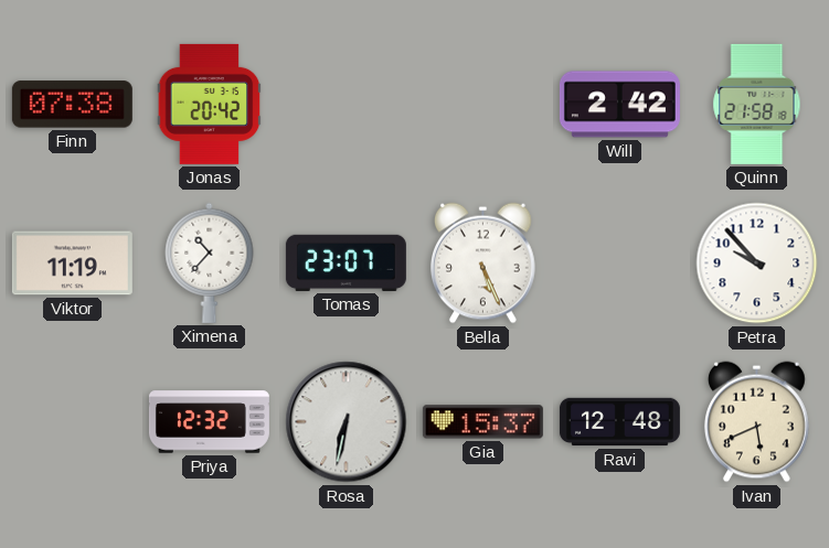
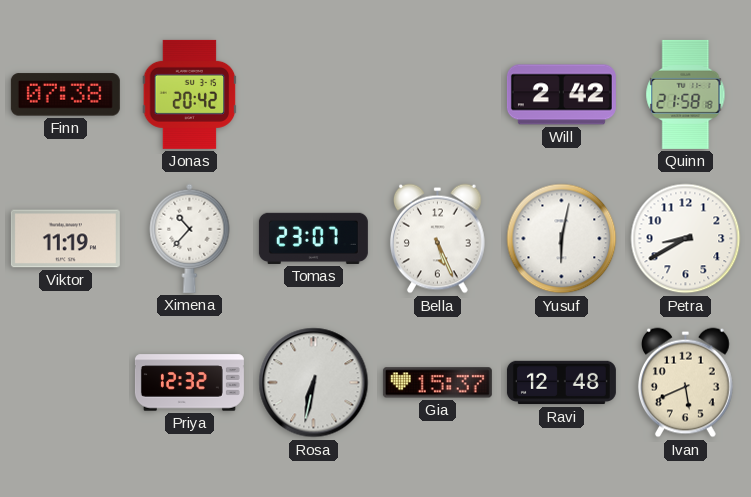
Yusuf: none -> 6:02 (562, 239)
Petra: 9:53 -> 8:40 (686, 239)
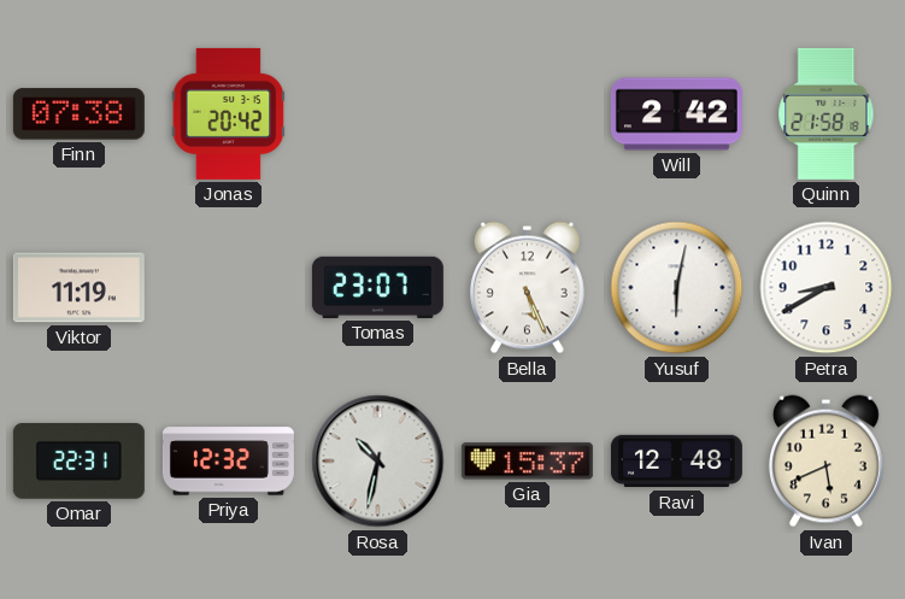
Ximena: 10:37 -> none (190, 238)
Omar: none -> 22:31 (78, 460)
Rosa: 6:32 -> 10:32 (378, 462)
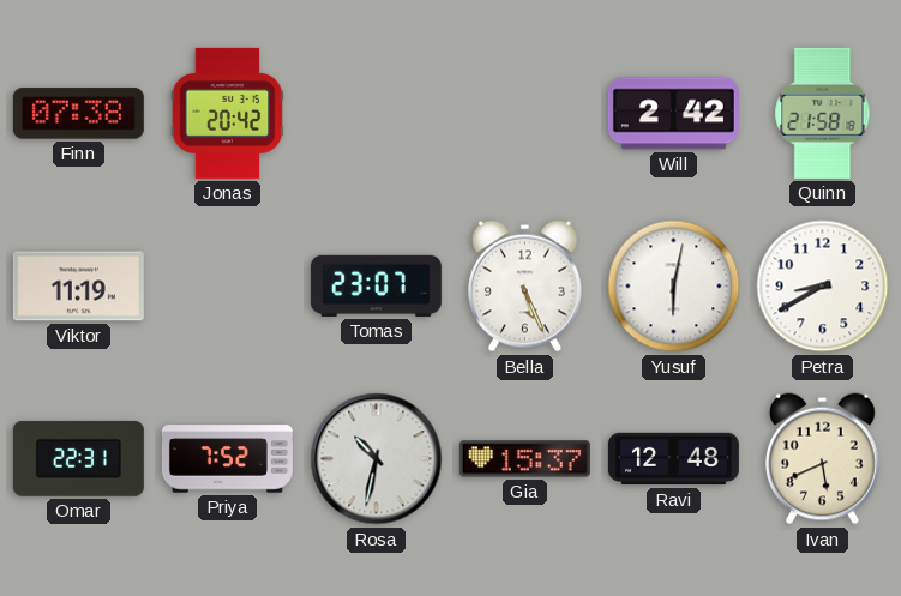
Priya: 12:32 -> 7:52 (227, 459)
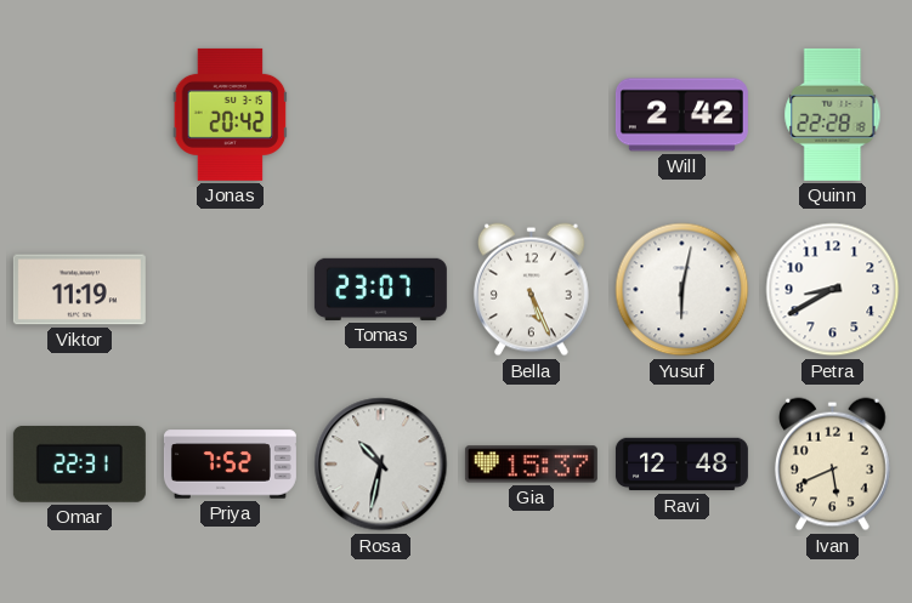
Finn: 07:38 -> none (78, 114)
Quinn: 21:58 -> 22:28 (833, 114)
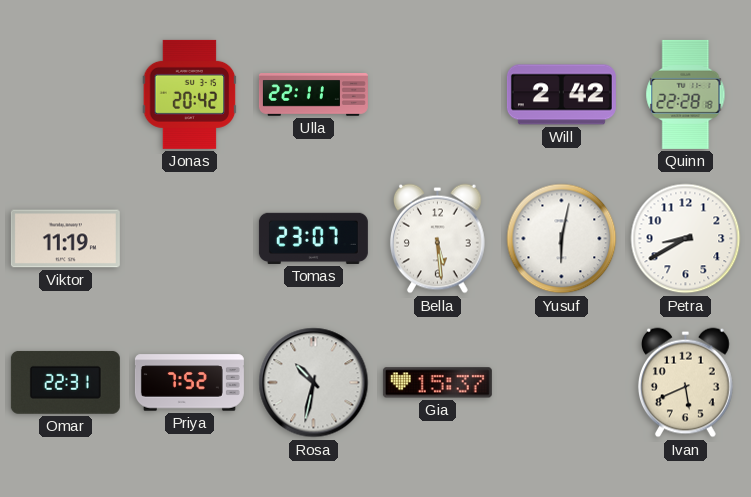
Ulla: none -> 22:11 (313, 95)
Bella: 5:26 -> 5:29 (437, 239)
Ravi: 12:48 -> none (681, 465)
